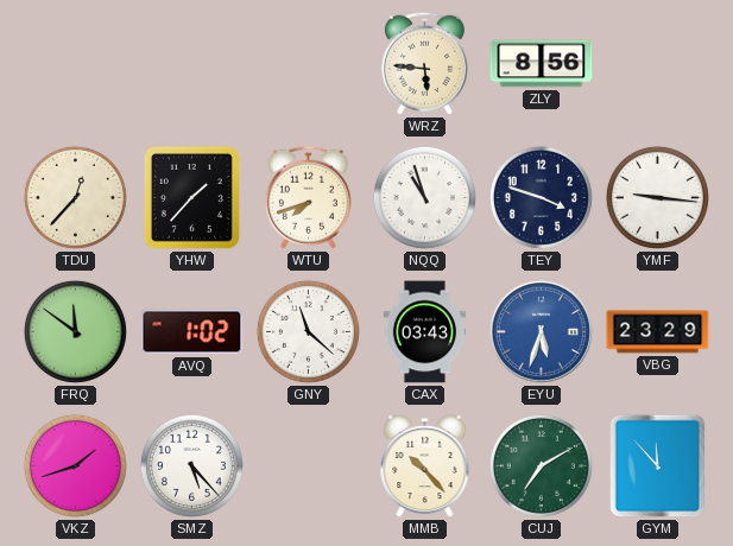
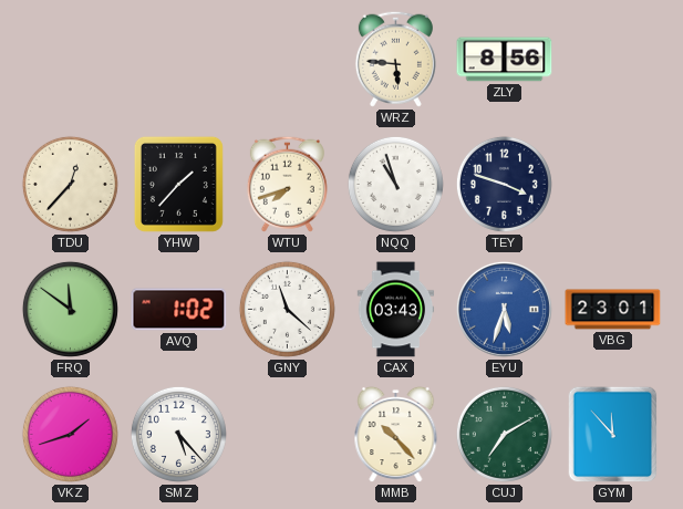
YMF: 9:16 -> none (657, 197)
VBG: 23:29 -> 23:01 (613, 310)
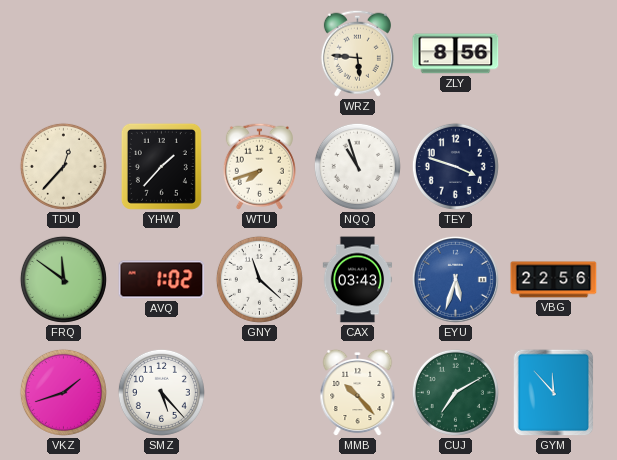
VBG: 23:01 -> 22:56 (554, 280)
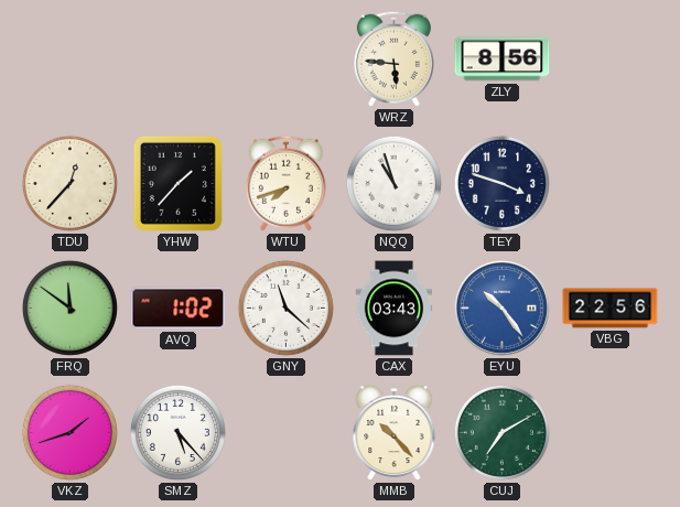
EYU: 5:33 -> 10:24 (501, 308)
GYM: 11:53 -> none (554, 393)
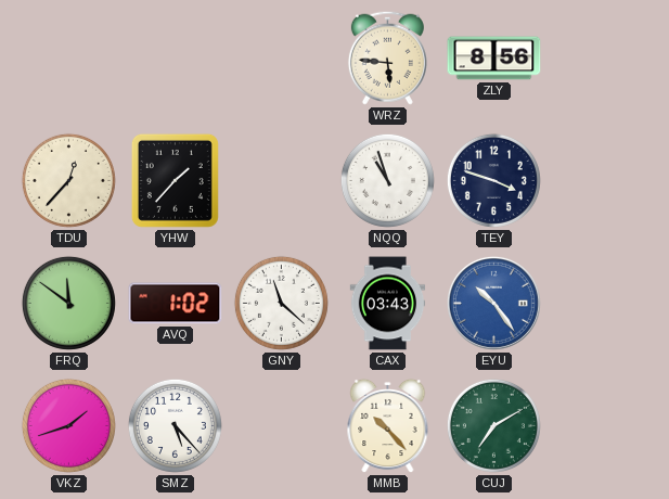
WTU: 7:42 -> none (285, 183)
VBG: 22:56 -> none (611, 309)
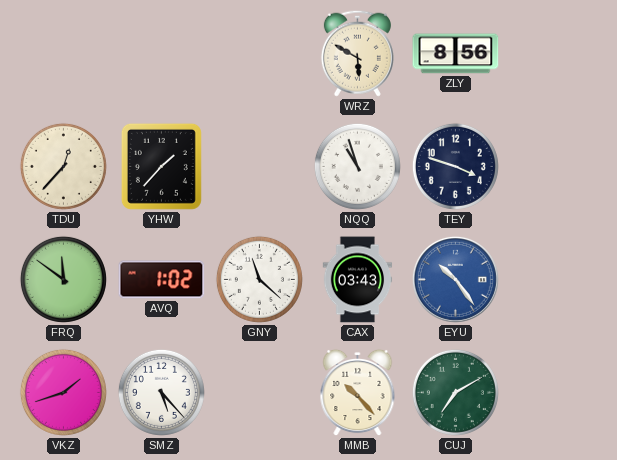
WRZ: 5:46 -> 5:50 (357, 53)
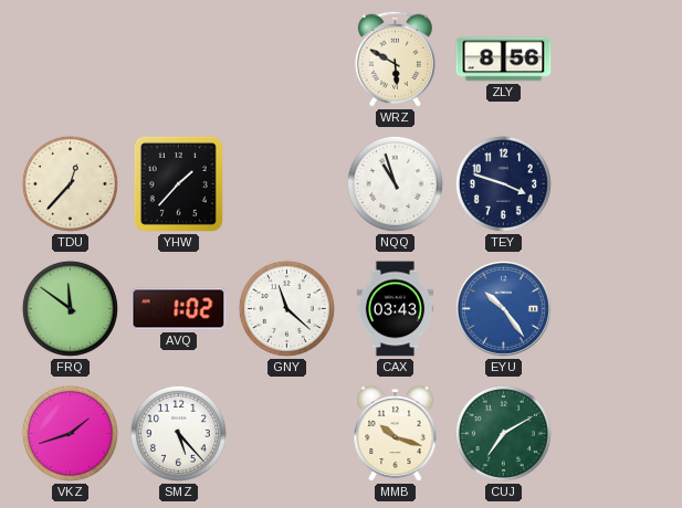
MMB: 10:23 -> 10:18 (396, 434)
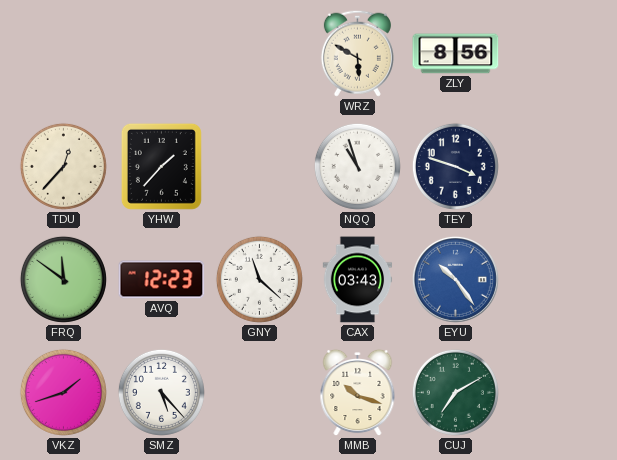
AVQ: 1:02 -> 12:23 (162, 280)
